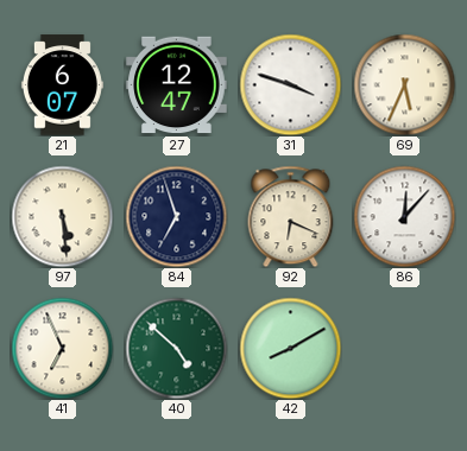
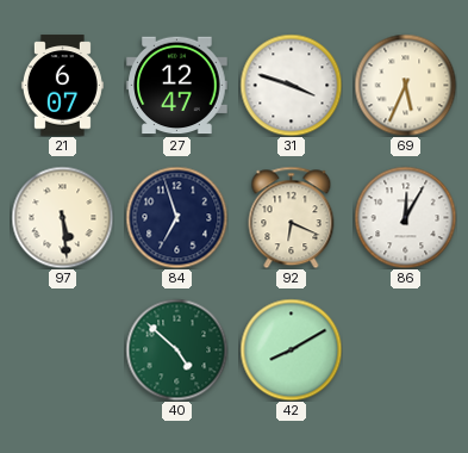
86: 12:07 -> 12:05 (405, 217)
41: 6:56 -> none (62, 348)
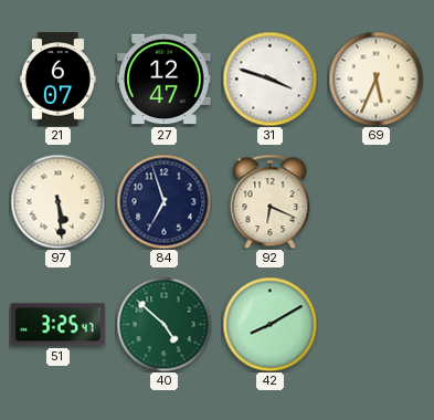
86: 12:05 -> none (405, 217)
51: none -> 3:25 (59, 325)
